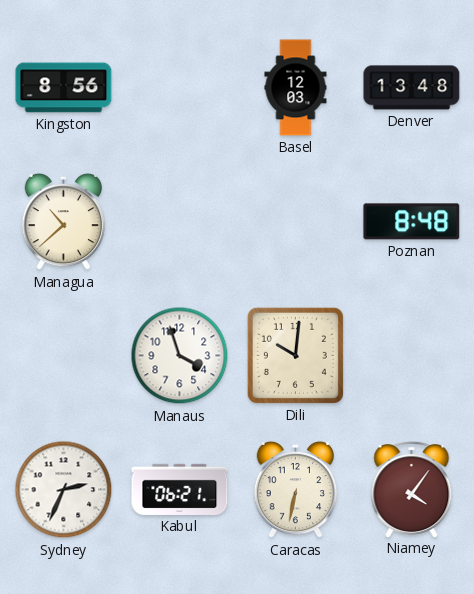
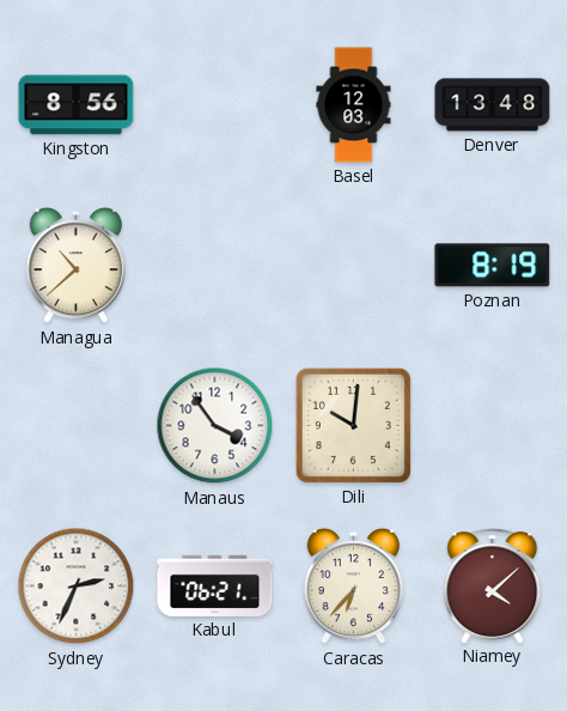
Poznan: 8:48 -> 8:19 (493, 266)
Manaus: 3:57 -> 3:54 (215, 426)
Caracas: 6:32 -> 6:37 (354, 587)
Niamey: 4:06 -> 4:08 (493, 587)
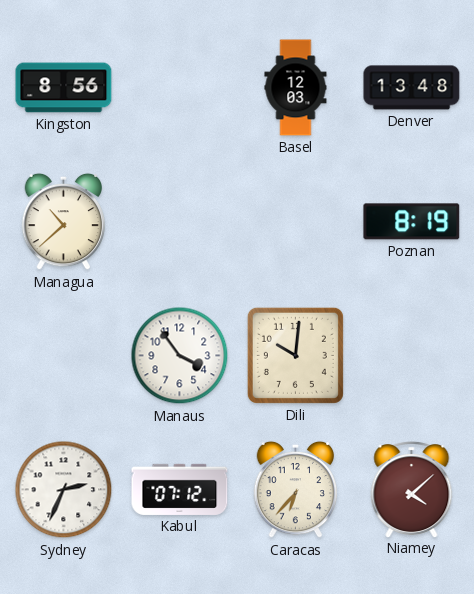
Kabul: 06:21 -> 07:12 (180, 489)
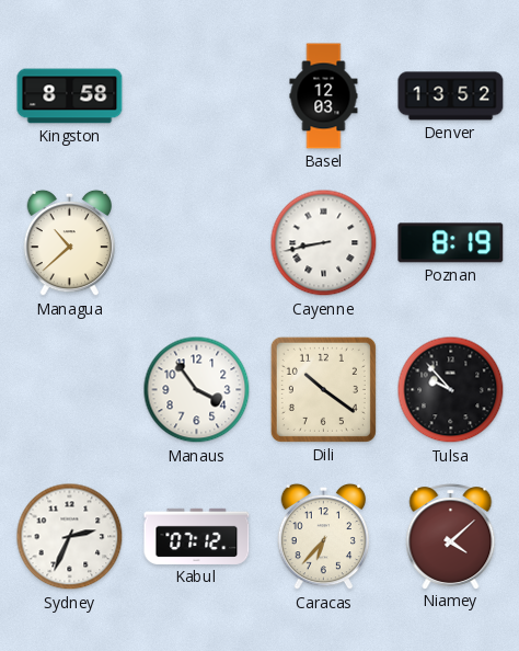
Kingston: 8:56 -> 8:58 (70, 96)
Denver: 13:48 -> 13:52 (451, 96)
Cayenne: none -> 8:43 (324, 243)
Dili: 10:01 -> 10:21 (323, 389)
Tulsa: none -> 9:53 (451, 390)
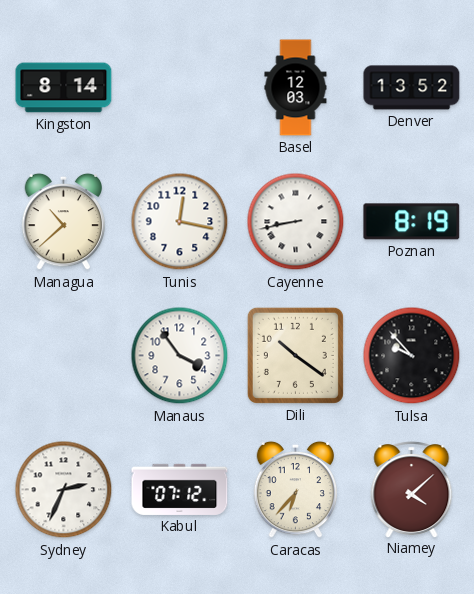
Kingston: 8:58 -> 8:14 (64, 88)
Tunis: none -> 12:17 (180, 222)
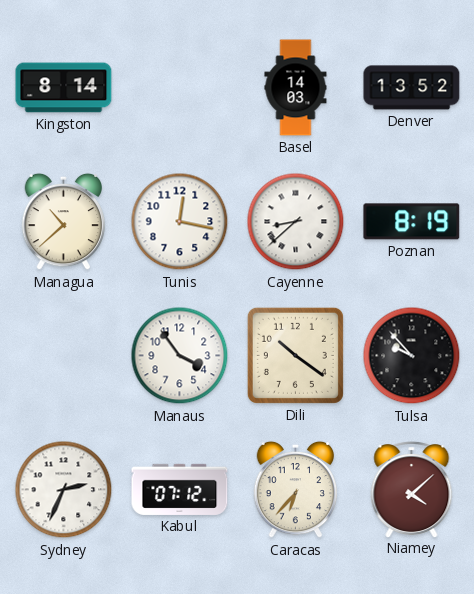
Basel: 12:03 -> 14:03 (296, 88)
Cayenne: 8:43 -> 8:38 (296, 222)
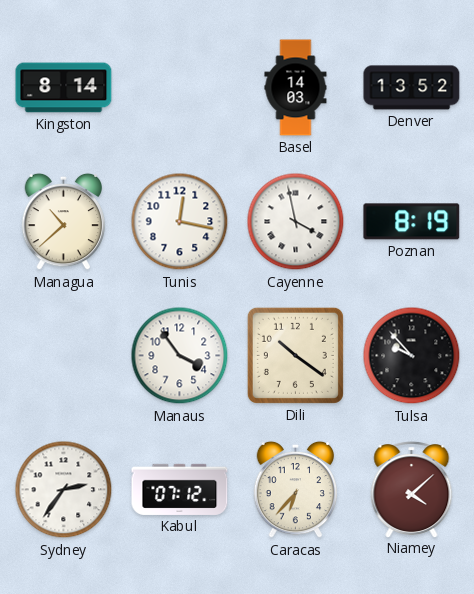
Cayenne: 8:38 -> 3:58 (296, 222)
Sydney: 2:34 -> 2:36 (64, 490)
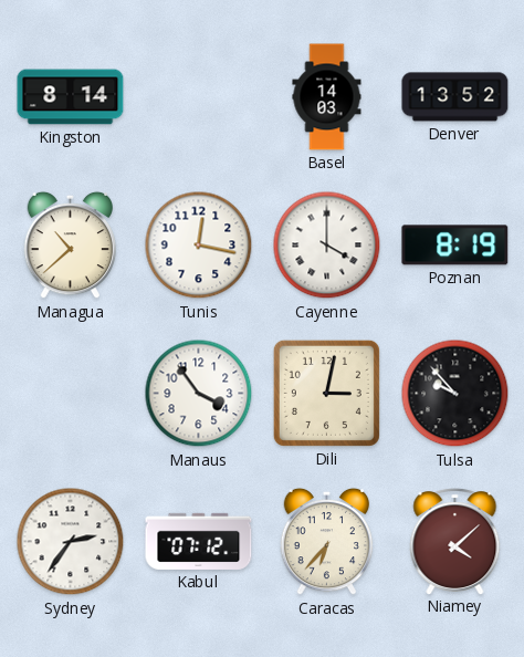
Cayenne: 3:58 -> 4:00 (327, 246)
Dili: 10:21 -> 3:02 (326, 393)
